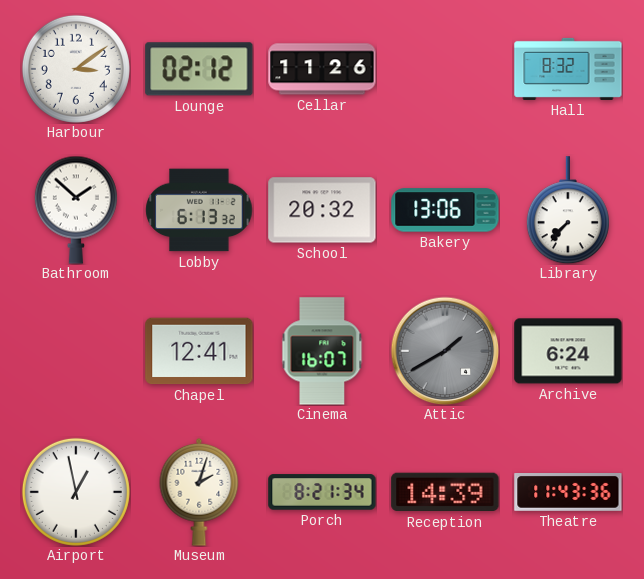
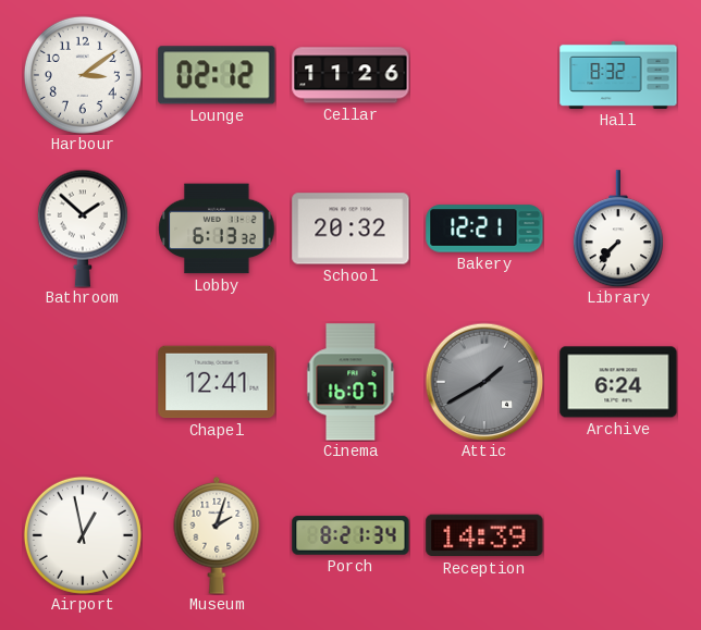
Bakery: 13:06 -> 12:21 (484, 228)
Theatre: 11:43 -> none (568, 493)
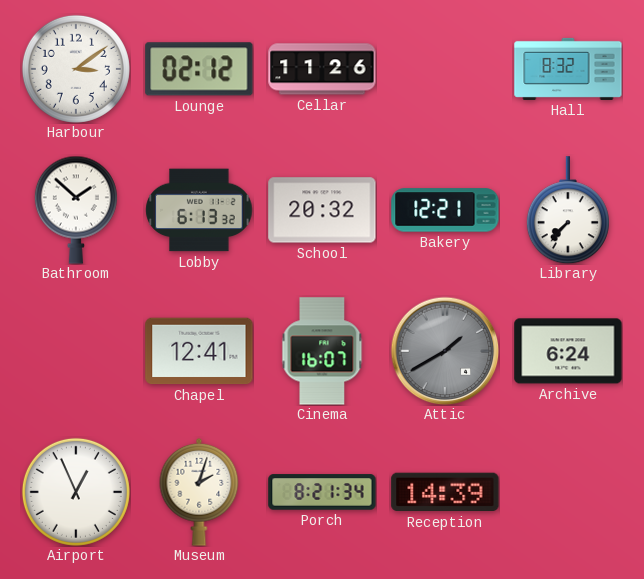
Airport: 12:58 -> 12:56 (76, 492)
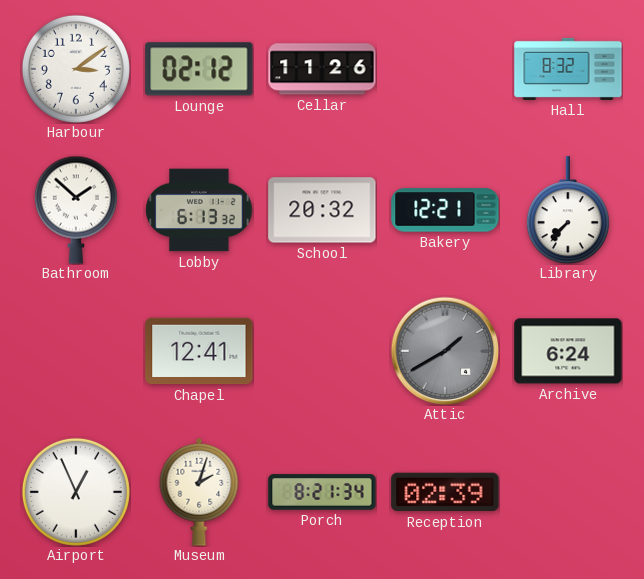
Cinema: 16:07 -> none (322, 351)
Reception: 14:39 -> 02:39 (445, 492)
